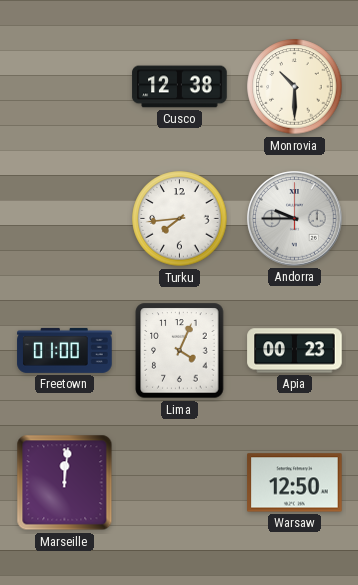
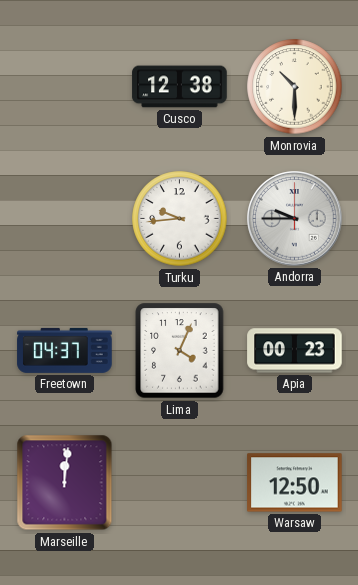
Turku: 7:44 -> 9:44 (180, 219)
Freetown: 01:00 -> 04:37 (65, 350)
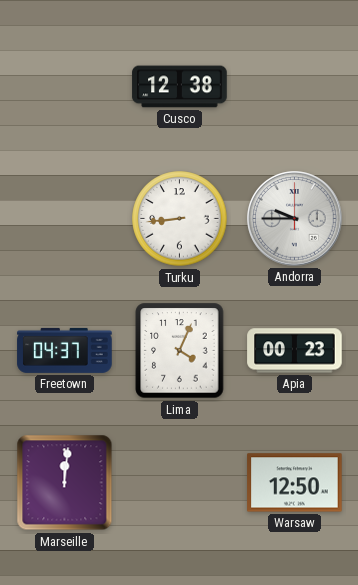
Monrovia: 10:30 -> none (295, 87)
Turku: 9:44 -> 8:44 (180, 219)
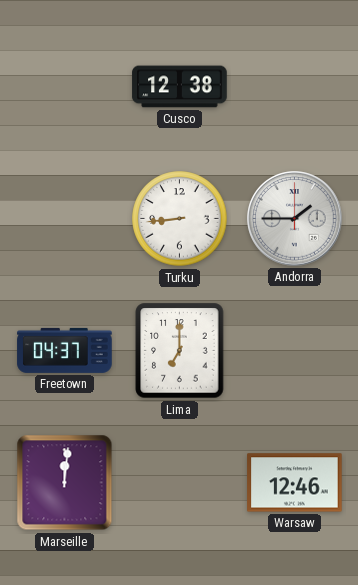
Andorra: 9:45 -> 1:45 (295, 219)
Lima: 4:04 -> 7:00 (180, 351)
Apia: 00:23 -> none (295, 351)
Warsaw: 12:50 -> 12:46 (295, 483)
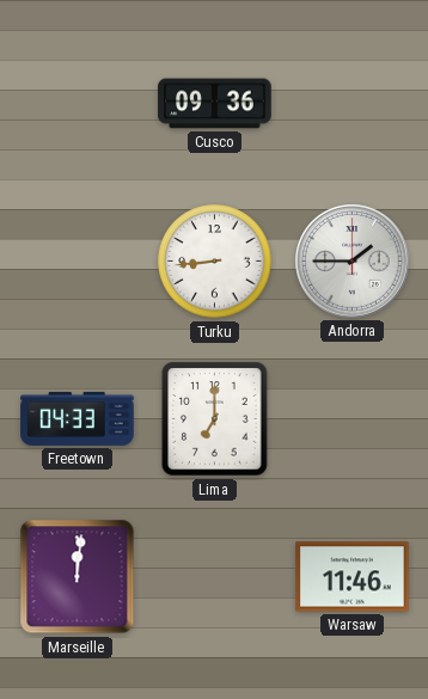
Cusco: 12:38 -> 09:36 (215, 104)
Freetown: 04:37 -> 04:33 (78, 418)
Warsaw: 12:46 -> 11:46 (353, 577)
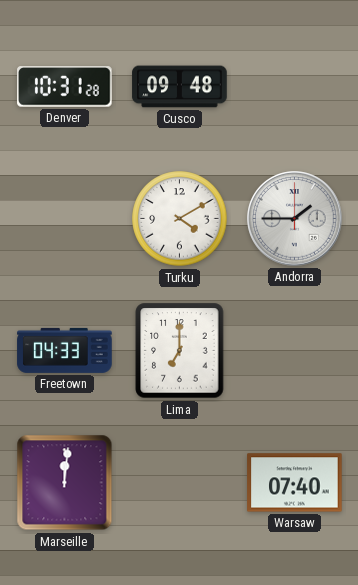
Denver: none -> 10:31 (65, 87)
Cusco: 09:36 -> 09:48 (180, 87)
Turku: 8:44 -> 4:10 (180, 219)
Warsaw: 11:46 -> 07:40 (295, 483)
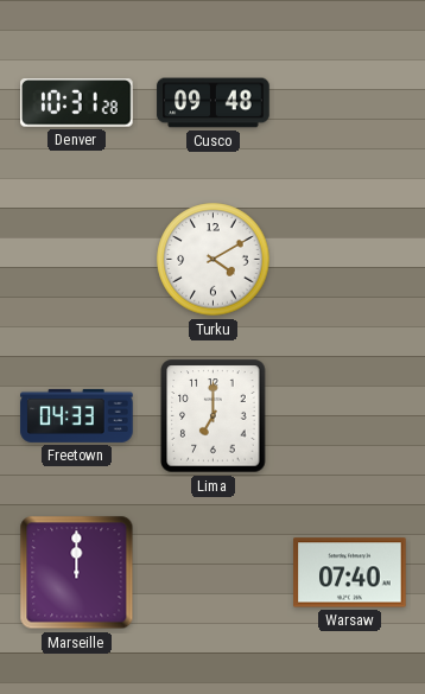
Andorra: 1:45 -> none (295, 219)
Marseille: 12:01 -> 12:00 (77, 573)
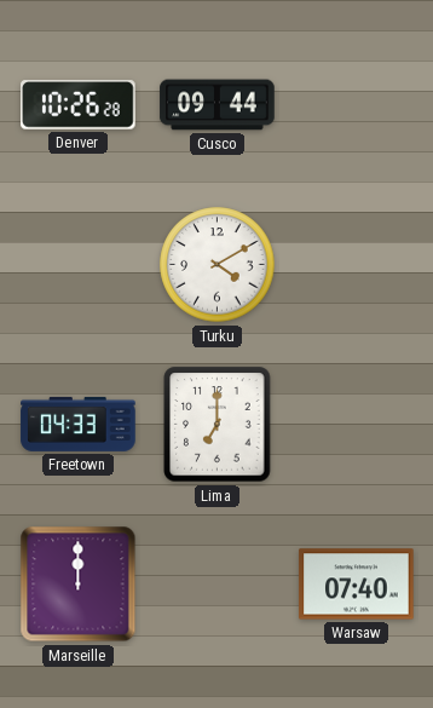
Denver: 10:31 -> 10:26 (79, 105)
Cusco: 09:48 -> 09:44 (218, 105)
